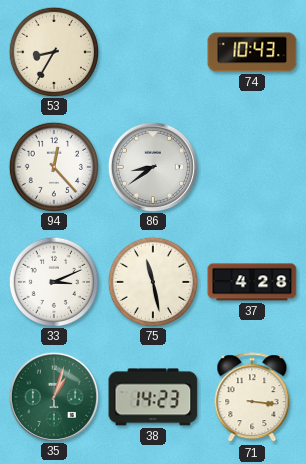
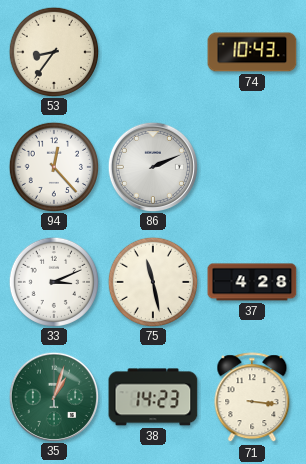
53: 8:35 -> 8:36 (53, 51)
86: 8:39 -> 2:11 (152, 166)
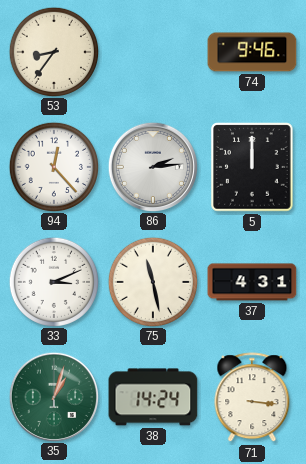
74: 10:43 -> 9:46 (252, 52)
86: 2:11 -> 2:14 (152, 166)
5: none -> 12:00 (252, 167)
37: 4:28 -> 4:31 (252, 282)
38: 14:23 -> 14:24 (153, 397)
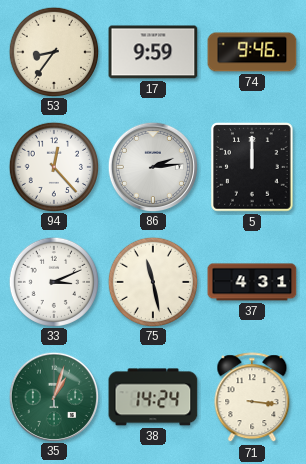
17: none -> 9:59 (153, 52)
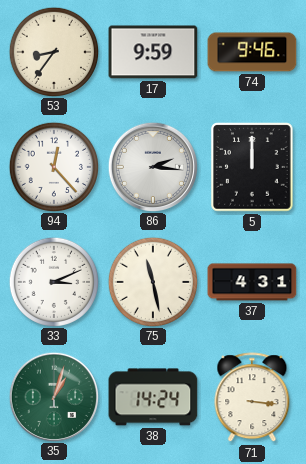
86: 2:14 -> 2:16 (152, 166)
